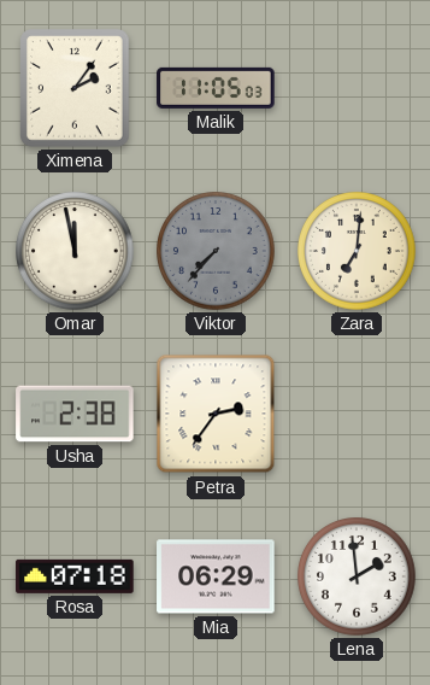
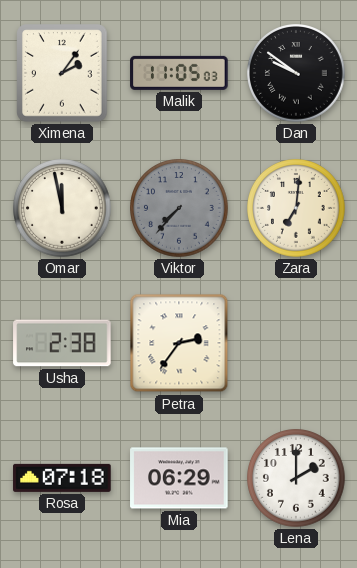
Dan: none -> 9:51 (296, 73)
Lena: 1:59 -> 2:00 (296, 478)
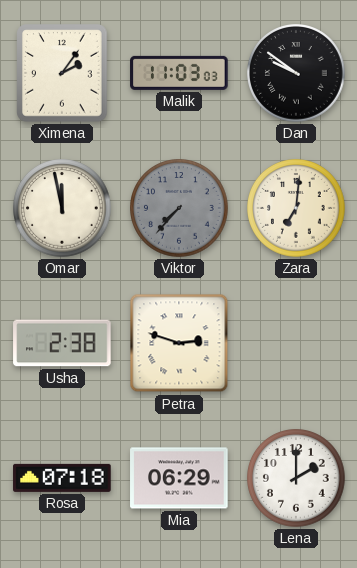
Malik: 11:05 -> 11:03 (179, 73)
Petra: 2:36 -> 2:48 (179, 343)
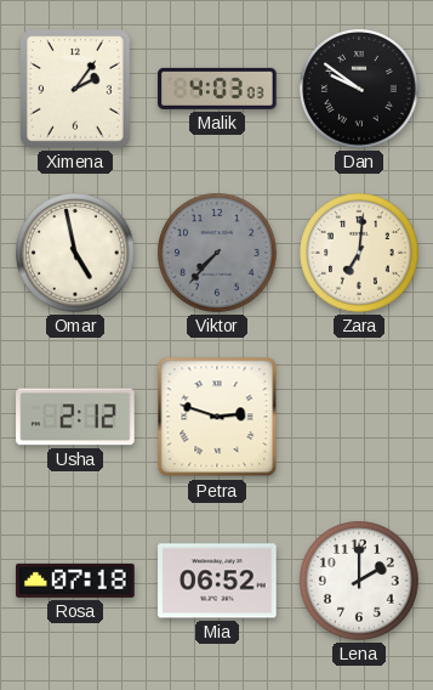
Malik: 11:03 -> 4:03 (217, 89)
Omar: 11:58 -> 4:58 (75, 253)
Usha: 2:38 -> 2:12 (75, 417)
Mia: 06:29 -> 06:52 (217, 581)
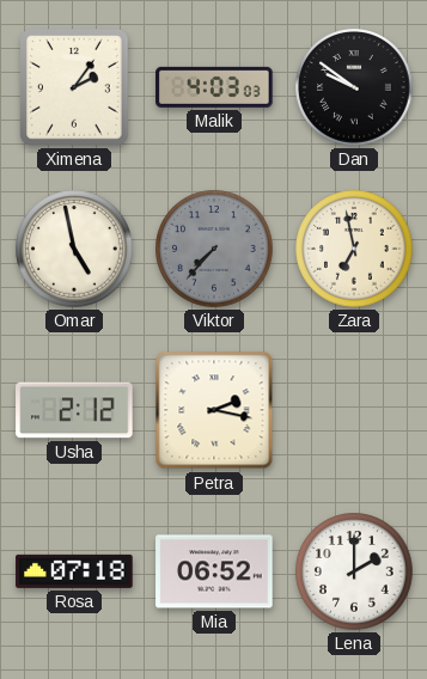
Zara: 7:01 -> 6:58 (354, 249)
Petra: 2:48 -> 2:17 (214, 410)
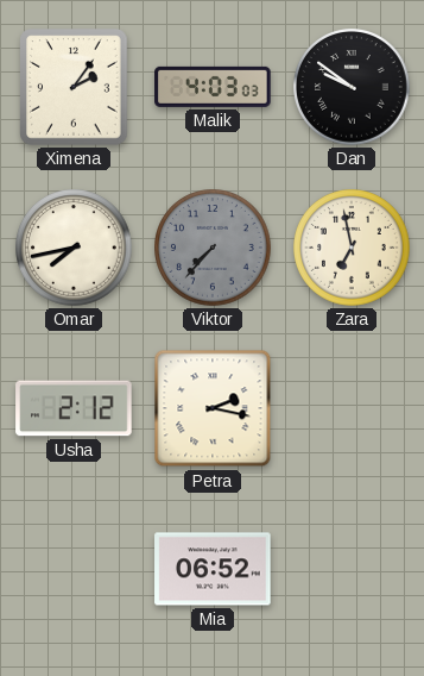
Omar: 4:58 -> 7:43 (74, 248)
Rosa: 07:18 -> none (74, 571)
Lena: 2:00 -> none (354, 571)
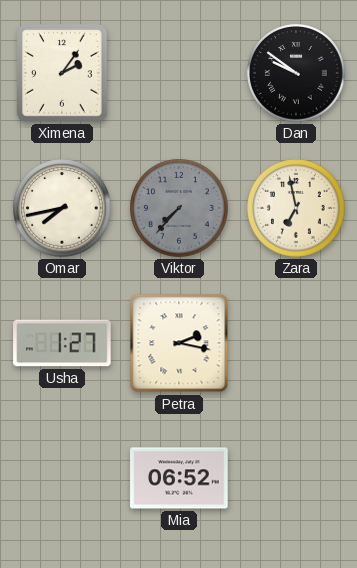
Malik: 4:03 -> none (213, 87)
Usha: 2:12 -> 1:27 (62, 343)
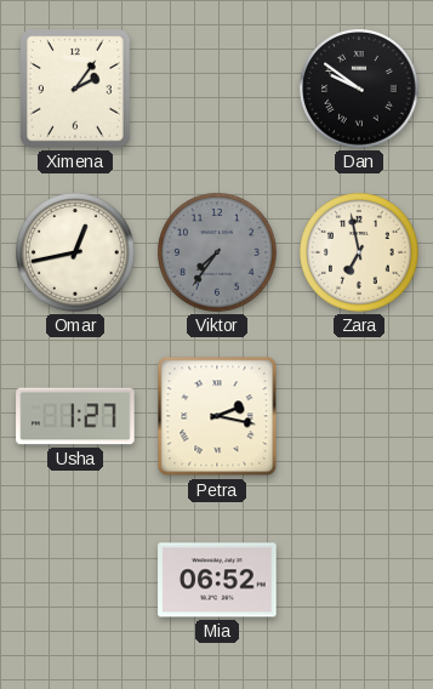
Omar: 7:43 -> 12:43 (75, 252)
Viktor: 7:37 -> 7:36 (217, 252)
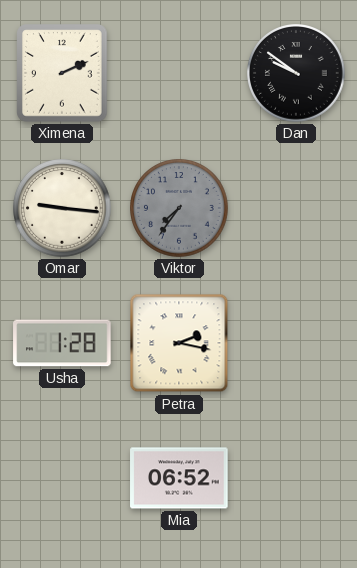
Ximena: 2:06 -> 2:11 (62, 73)
Omar: 12:43 -> 9:16 (62, 208)
Zara: 6:58 -> none (359, 252)
Usha: 1:27 -> 1:28 (62, 343)
